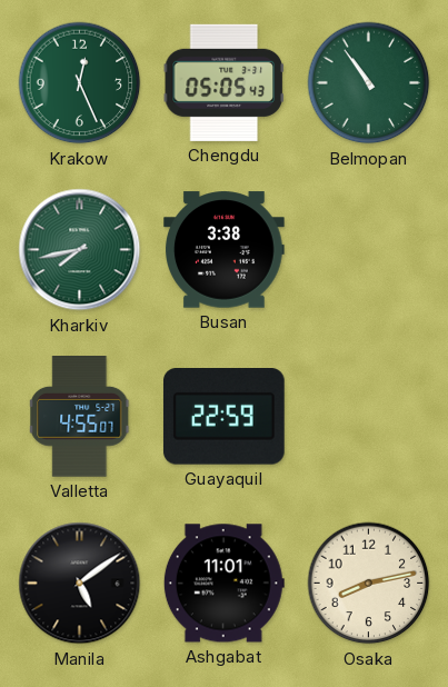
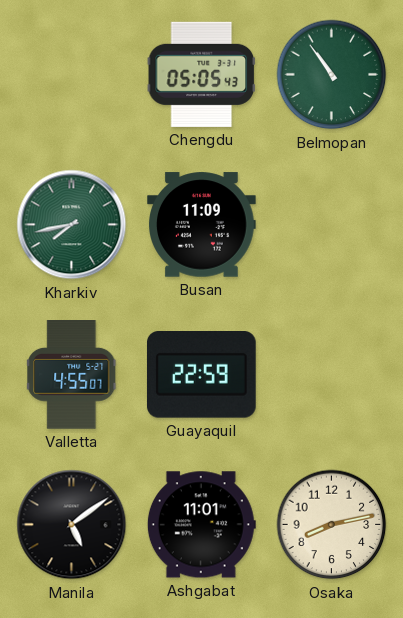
Krakow: 12:26 -> none (80, 83)
Busan: 3:38 -> 11:09 (202, 225)
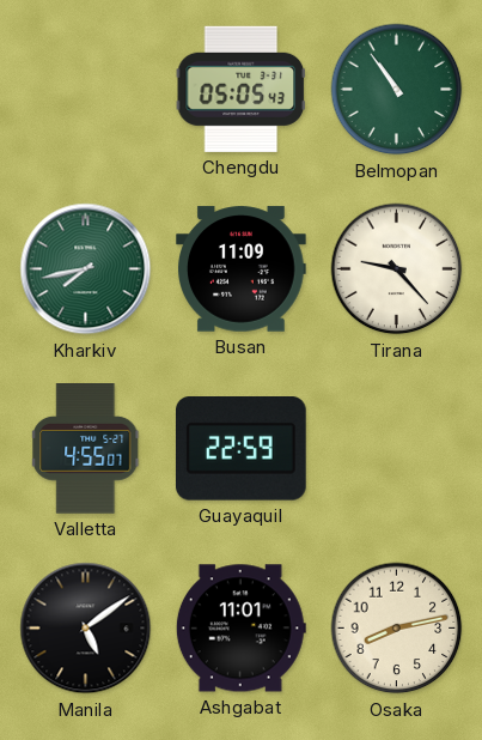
Tirana: none -> 9:23 (397, 269)
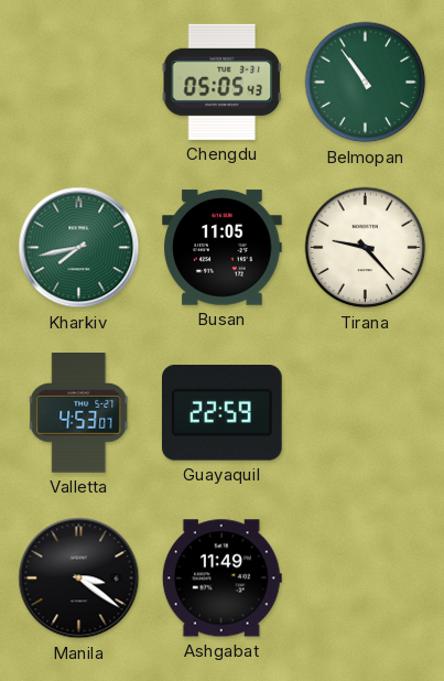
Busan: 11:09 -> 11:05 (223, 248)
Valletta: 4:55 -> 4:53 (79, 413)
Manila: 5:09 -> 3:21 (79, 579)
Ashgabat: 11:01 -> 11:49 (221, 579)
Osaka: 8:13 -> none (397, 629)
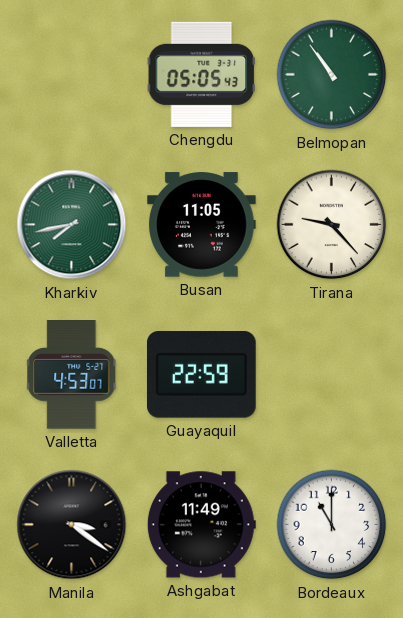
Bordeaux: none -> 11:00 (332, 525)
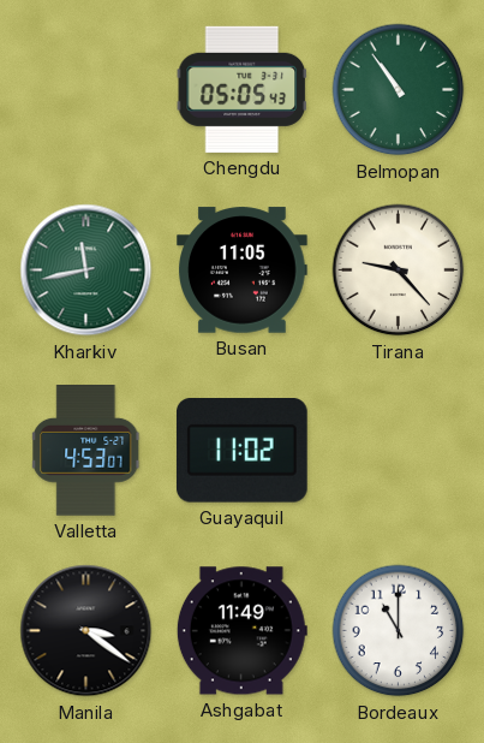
Kharkiv: 7:43 -> 11:43 (86, 271)
Guayaquil: 22:59 -> 11:02 (241, 451)
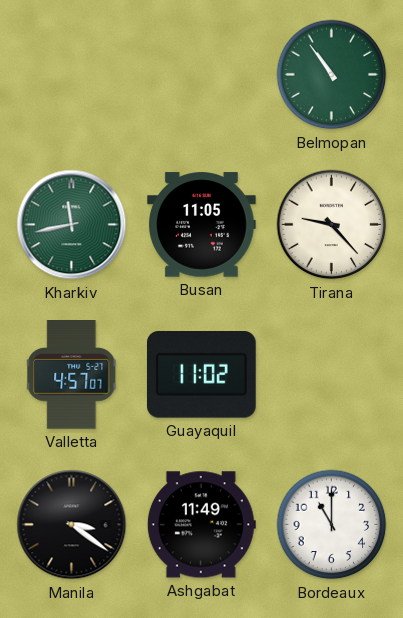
Chengdu: 05:05 -> none (241, 89)
Valletta: 4:53 -> 4:57 (72, 375)
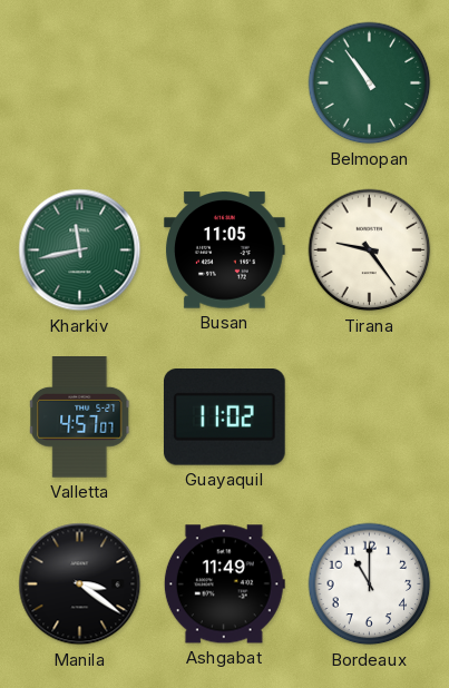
Tirana: 9:23 -> 9:24 (370, 250)
